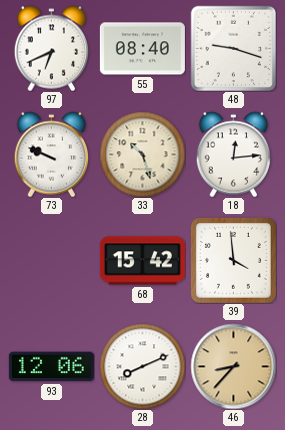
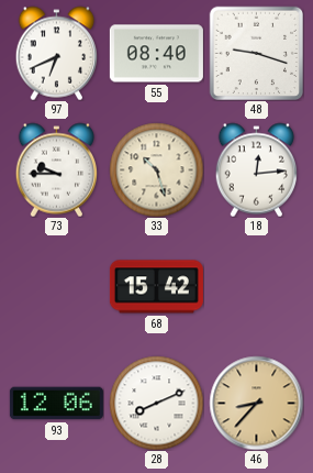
73: 9:49 -> 9:45 (56, 169)
39: 3:59 -> none (233, 260)
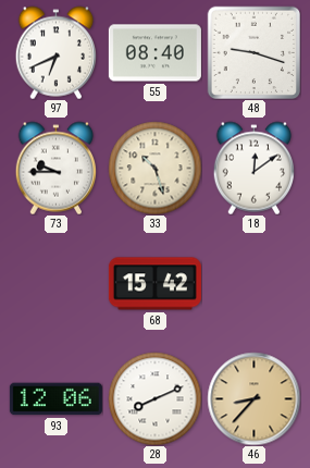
18: 12:14 -> 12:09 (253, 168)
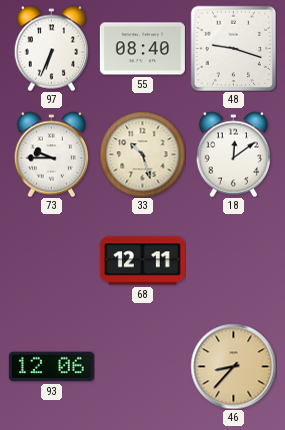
97: 6:41 -> 6:34 (51, 48)
68: 15:42 -> 12:11 (142, 261)
28: 8:11 -> none (154, 398)
